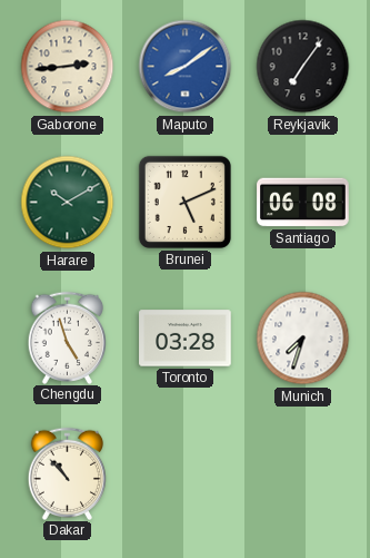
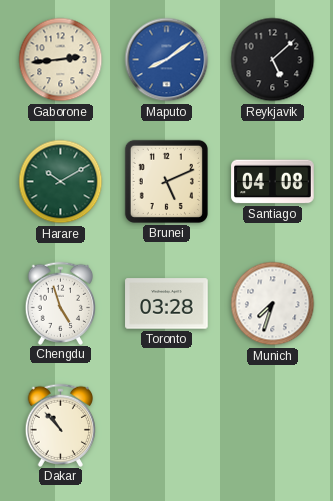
Reykjavik: 7:06 -> 5:08 (273, 60)
Santiago: 06:08 -> 04:08 (273, 182)
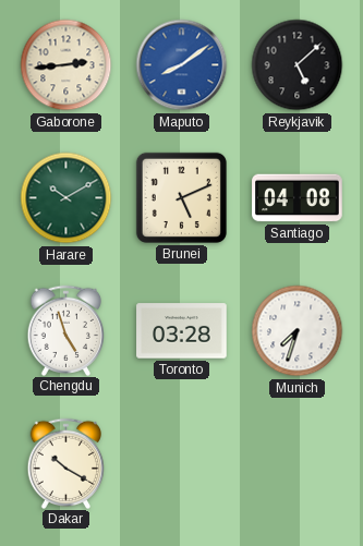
Dakar: 10:53 -> 10:20 (66, 463)
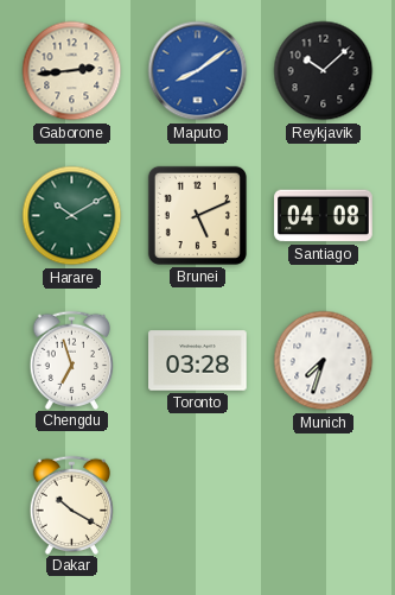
Reykjavik: 5:08 -> 10:08 (324, 71)
Chengdu: 4:57 -> 6:57 (72, 360)
